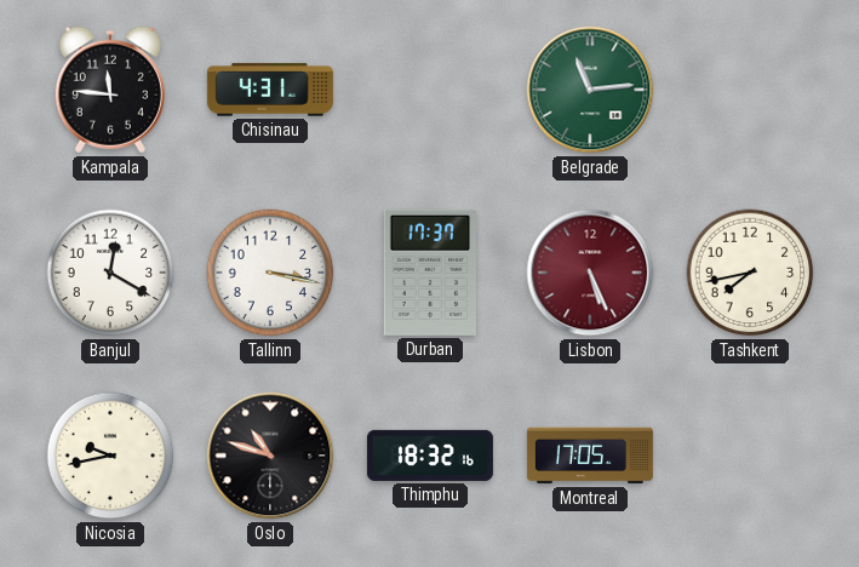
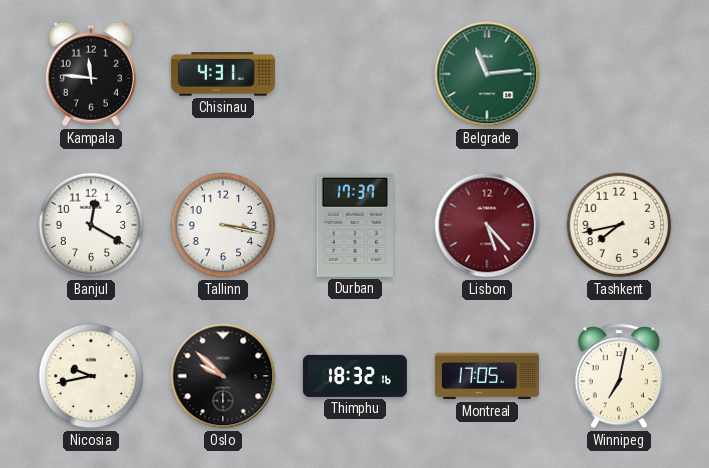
Lisbon: 5:26 -> 5:23 (487, 225)
Oslo: 10:48 -> 9:52 (223, 376)
Winnipeg: none -> 7:02 (618, 376)
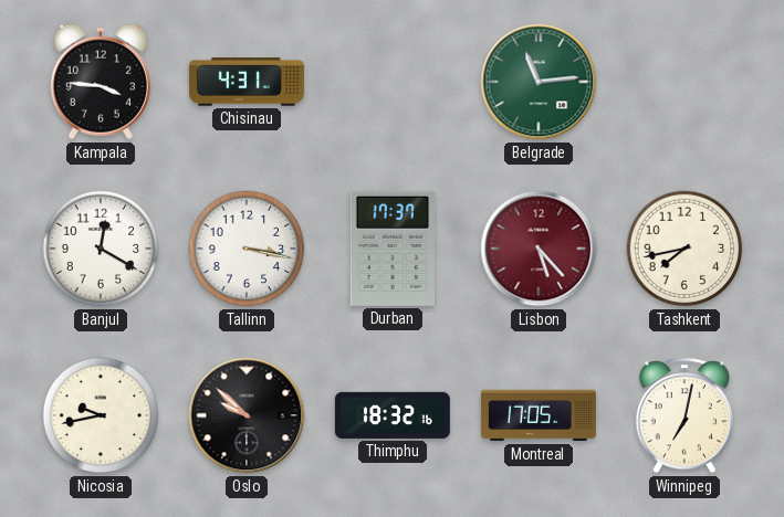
Kampala: 11:46 -> 3:46 (101, 82)
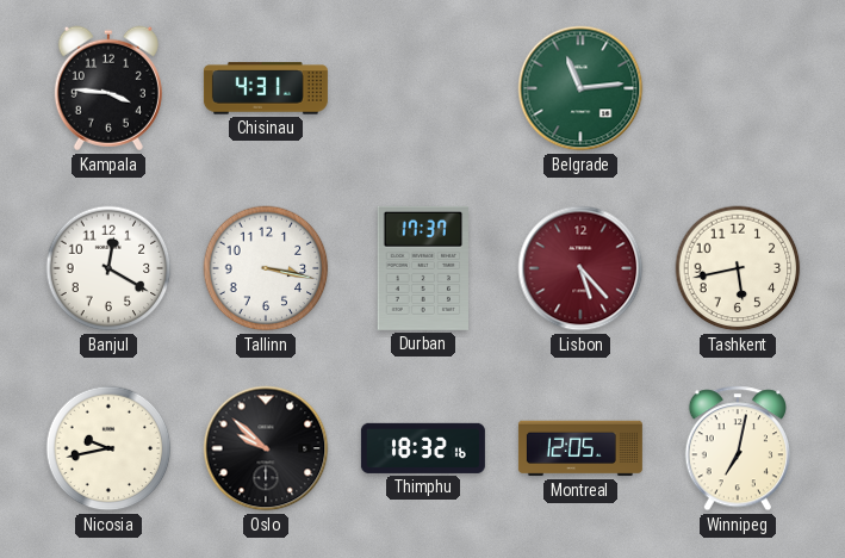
Tashkent: 7:43 -> 5:43 (738, 268)
Montreal: 17:05 -> 12:05 (580, 448)
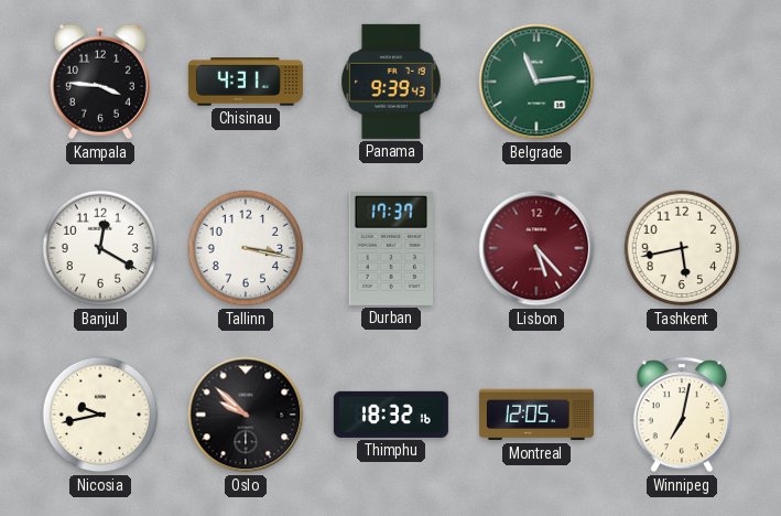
Panama: none -> 9:39 (392, 82)
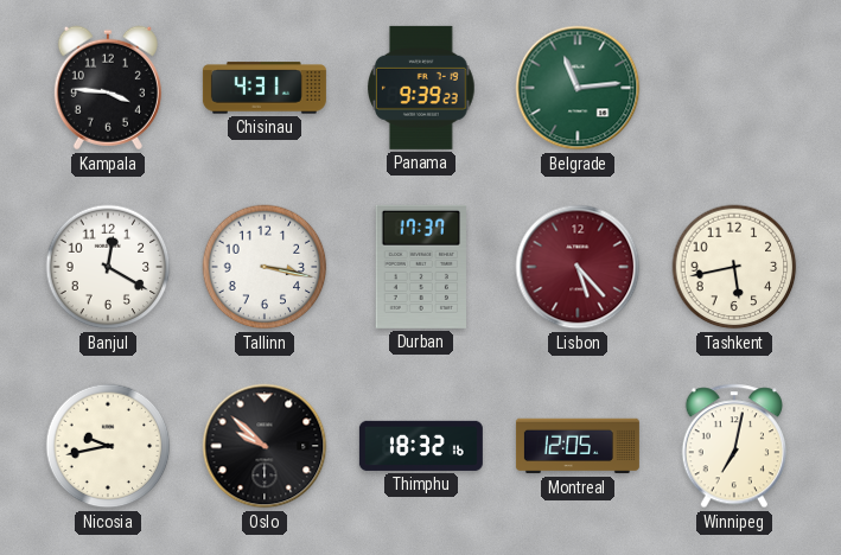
Panama: 9:39:43 -> 9:39:23 (422, 88)
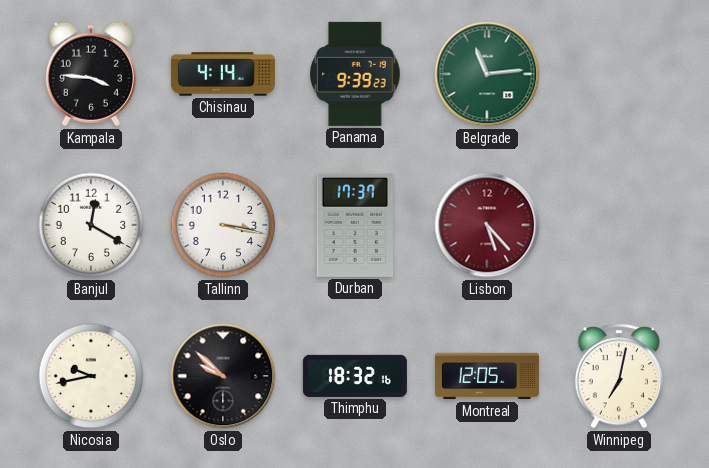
Chisinau: 4:31 -> 4:14 (223, 74)
Tashkent: 5:43 -> none (734, 267)
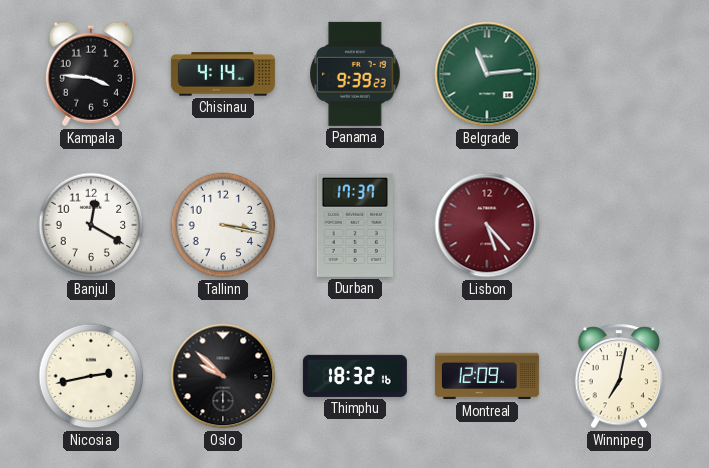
Nicosia: 9:43 -> 2:43 (91, 376)
Montreal: 12:05 -> 12:09 (487, 376)
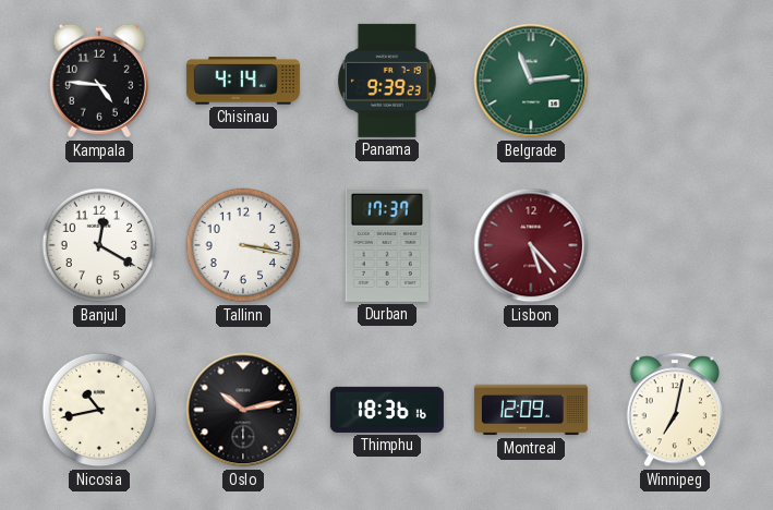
Kampala: 3:46 -> 4:46 (99, 81)
Nicosia: 2:43 -> 10:43 (99, 410)
Oslo: 9:52 -> 10:13 (243, 410)
Thimphu: 18:32 -> 18:36 (387, 410)
